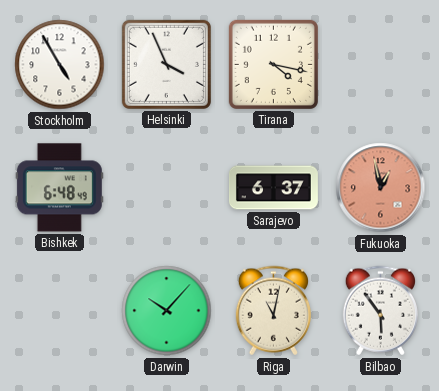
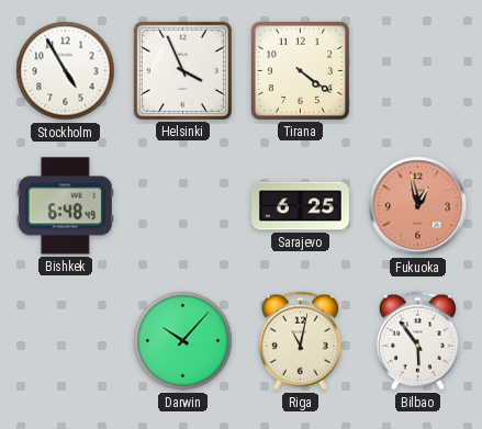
Tirana: 4:17 -> 4:21 (300, 70)
Sarajevo: 6:37 -> 6:25 (300, 206)
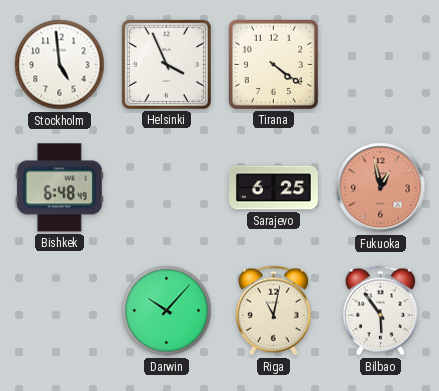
Stockholm: 4:55 -> 4:59 (60, 65)
